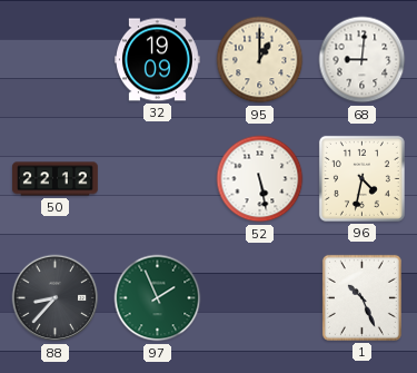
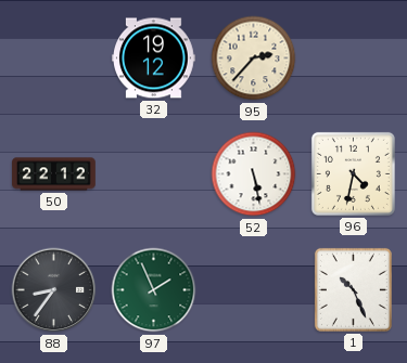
32: 19:09 -> 19:12 (154, 59)
95: 1:00 -> 2:37 (254, 59)
68: 9:01 -> none (363, 60)
88: 8:37 -> 8:36 (54, 290)
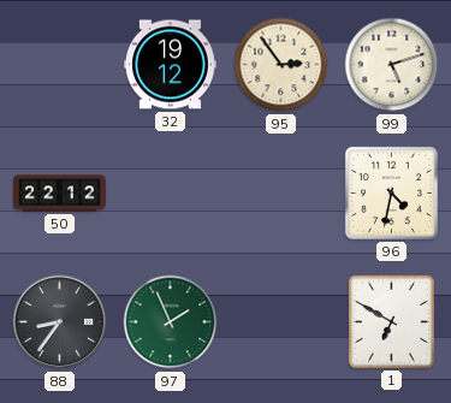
95: 2:37 -> 2:54 (281, 65)
99: none -> 5:12 (392, 65)
52: 5:28 -> none (254, 174)
1: 10:26 -> 6:50 (391, 321)
